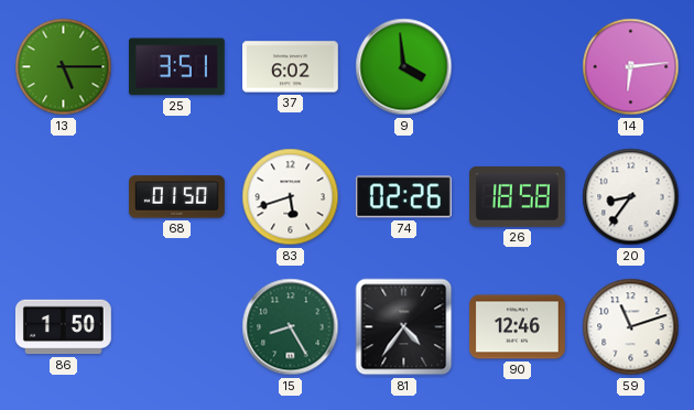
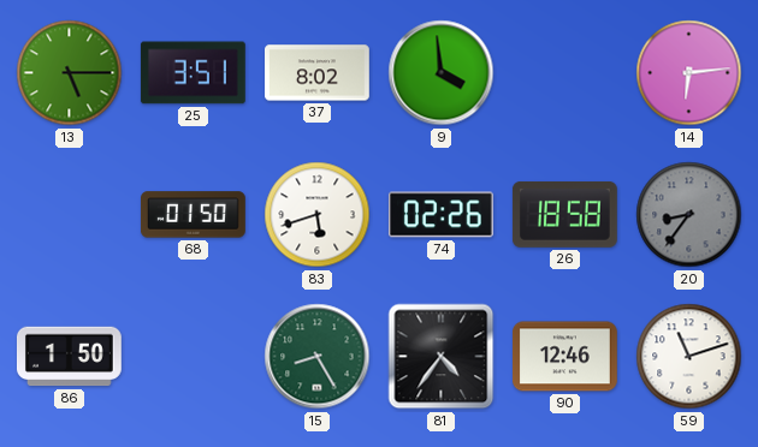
37: 6:02 -> 8:02 (318, 73)
20 dial: white -> grey (689, 215)
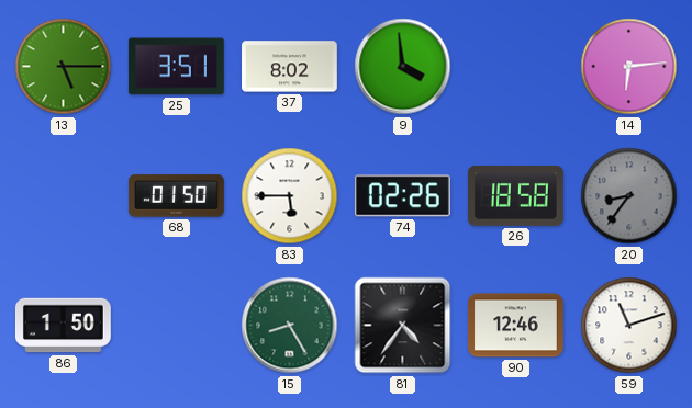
83: 5:42 -> 5:45 (290, 196)
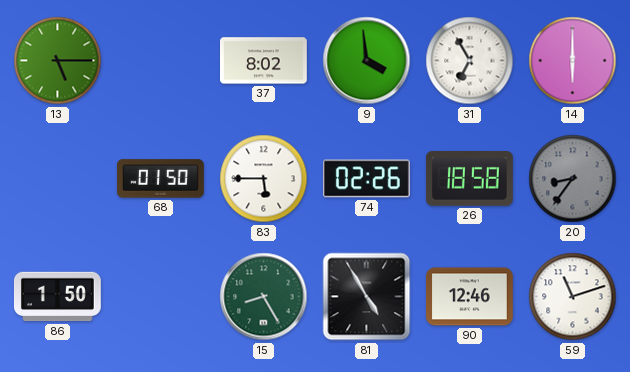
25: 3:51 -> none (176, 67)
31: none -> 6:55 (470, 61)
14: 6:14 -> 6:00 (573, 61)
81: 4:36 -> 4:55 (367, 297)
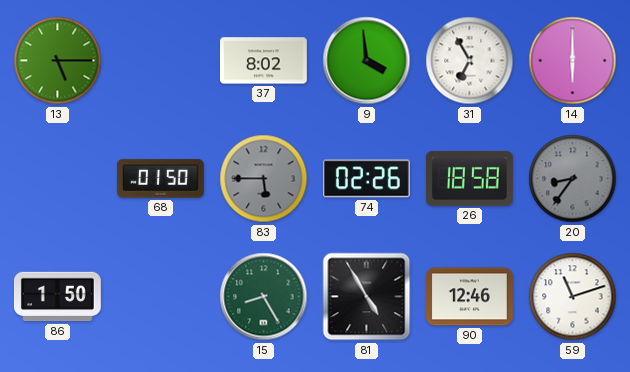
83 dial: white -> grey (264, 179)
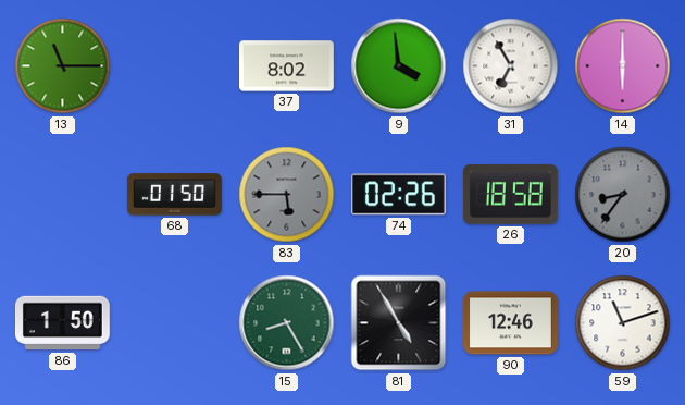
13: 5:15 -> 11:15 (63, 66)
